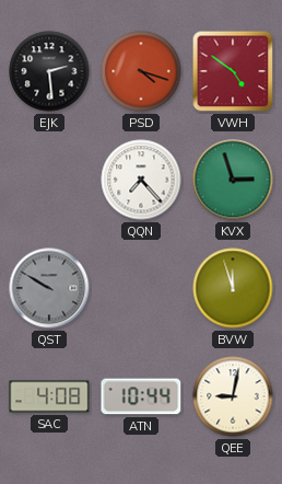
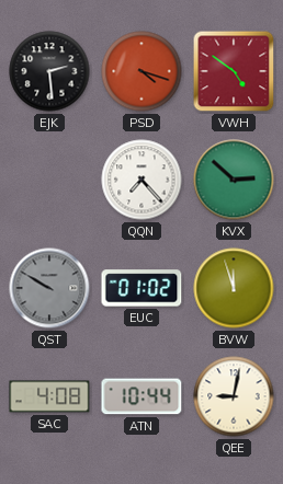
KVX: 2:57 -> 2:52 (234, 180)
EUC: none -> 01:02 (141, 288)
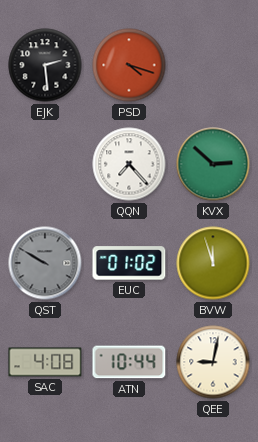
VWH: 4:51 -> none (234, 71)
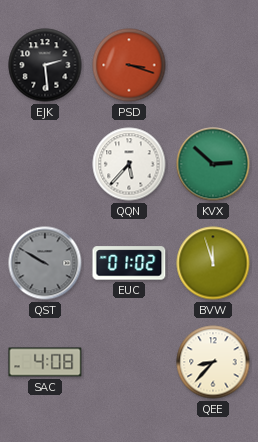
PSD: 4:18 -> 3:18 (129, 65)
QQN: 7:23 -> 5:37 (129, 164)
ATN: 10:44 -> none (129, 362)
QEE: 9:02 -> 8:37 (213, 362)
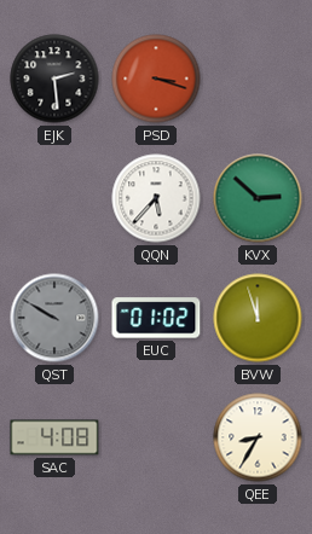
QEE: 8:37 -> 8:35 (258, 437)
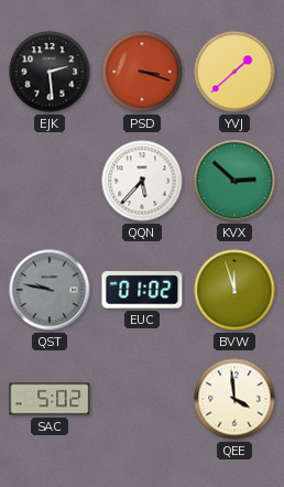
YVJ: none -> 1:38 (234, 72)
QST: 9:50 -> 9:47 (50, 290)
SAC: 4:08 -> 5:02 (50, 399)
QEE: 8:35 -> 3:59 (234, 399)
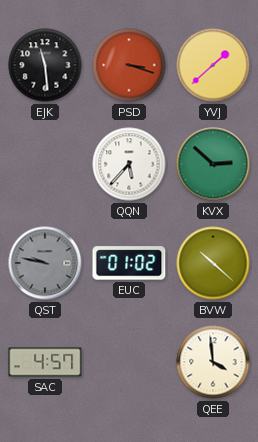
EJK: 2:29 -> 11:29 (45, 65)
BVW: 11:57 -> 10:22 (213, 263)
SAC: 5:02 -> 4:57 (45, 362)
